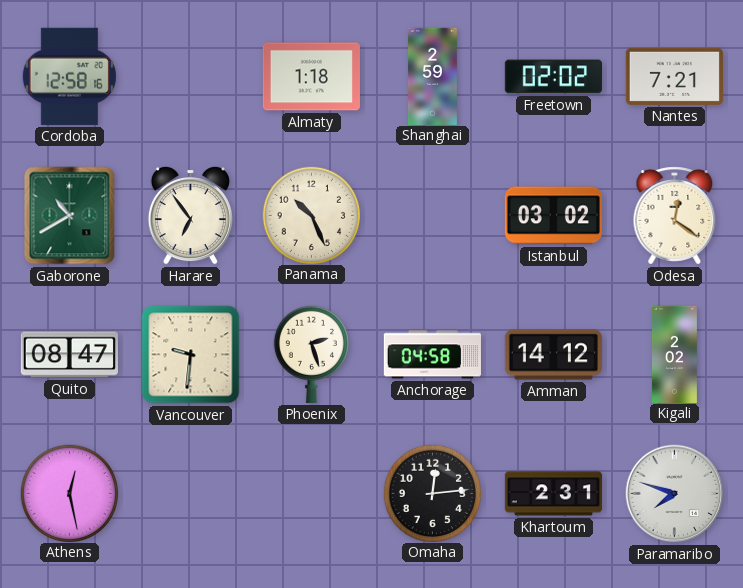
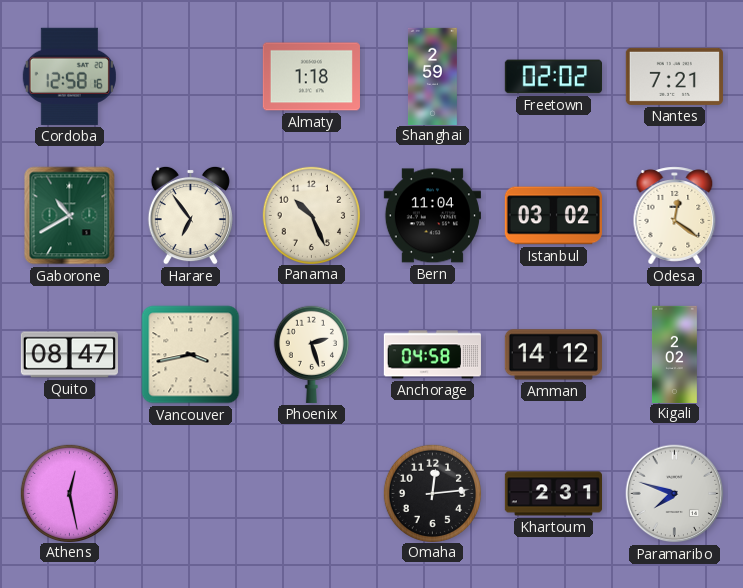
Bern: none -> 11:04 (432, 216)
Vancouver: 9:31 -> 3:43 (191, 355)
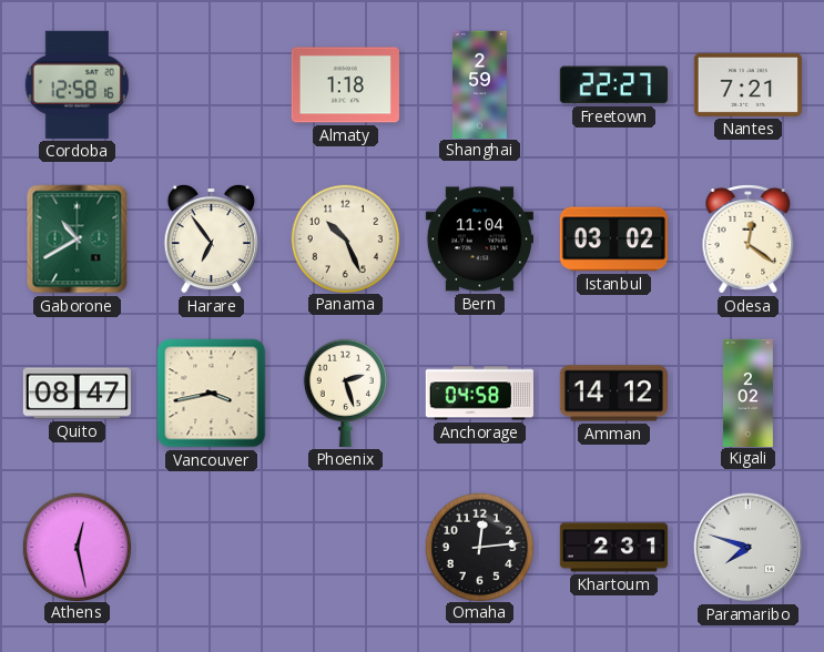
Freetown: 02:02 -> 22:27 (613, 85)
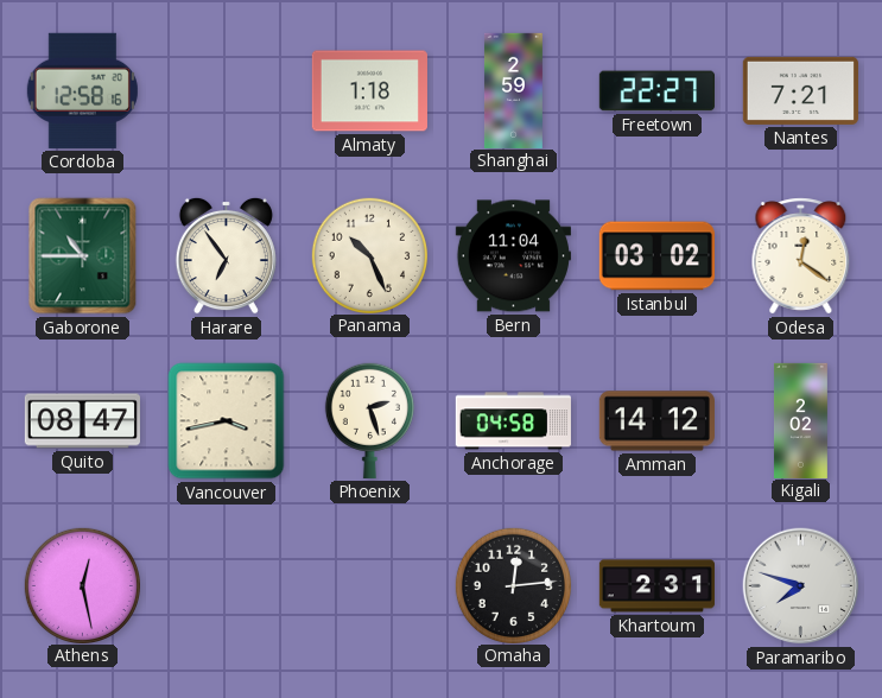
Gaborone: 10:40 -> 10:45 (83, 256)
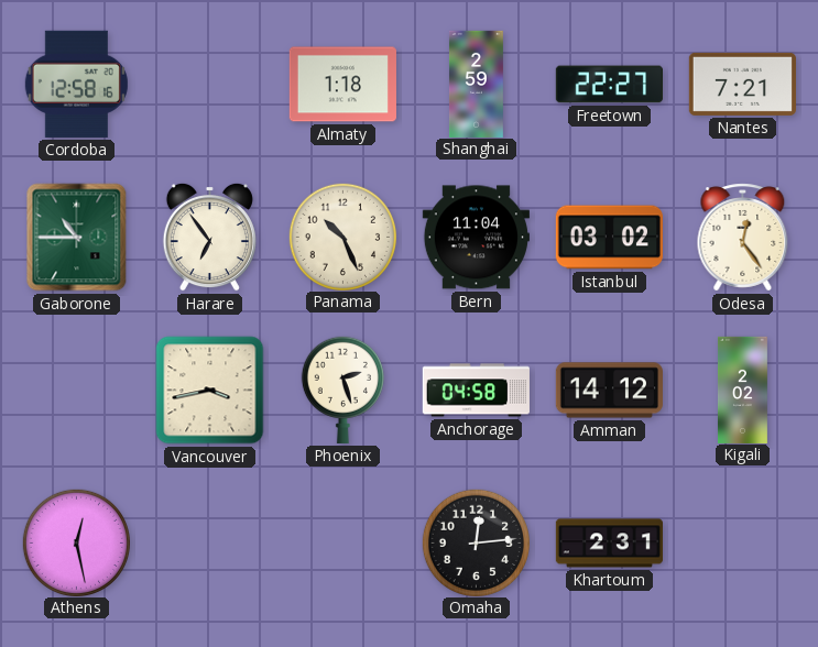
Odesa: 12:21 -> 12:24 (743, 238)
Quito: 08:47 -> none (82, 421)
Paramaribo: 7:48 -> none (801, 586)
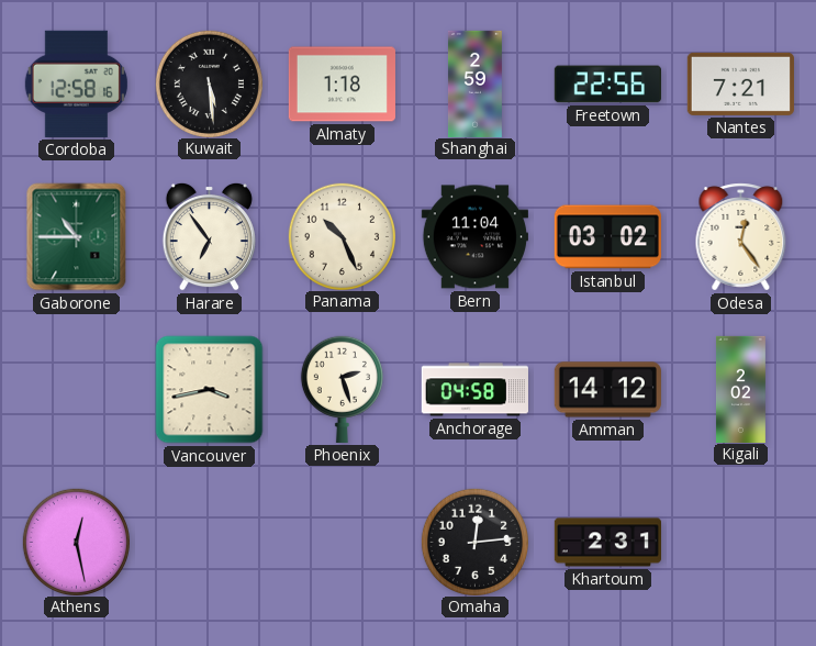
Kuwait: none -> 5:29 (209, 83)
Freetown: 22:27 -> 22:56 (607, 85)
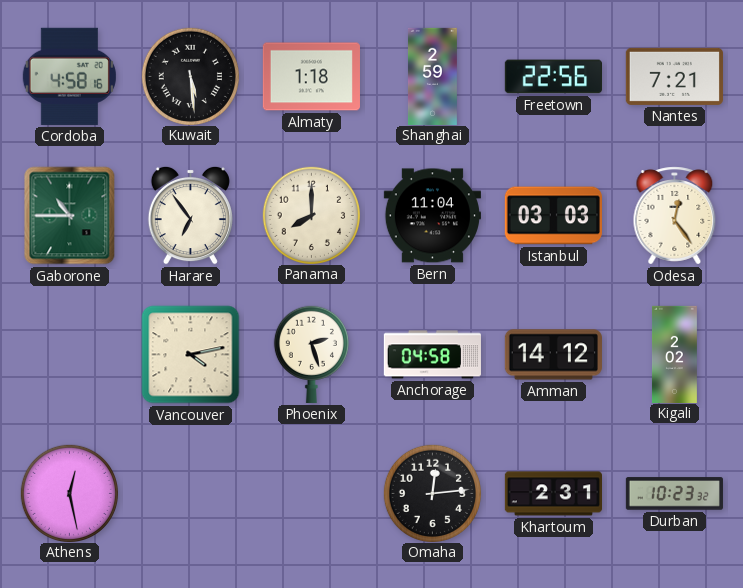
Cordoba: 12:58 -> 4:58 (69, 76)
Panama: 10:26 -> 8:00 (311, 215)
Istanbul: 03:02 -> 03:03 (553, 216)
Vancouver: 3:43 -> 4:13 (191, 355)
Durban: none -> 10:23 (674, 494)
